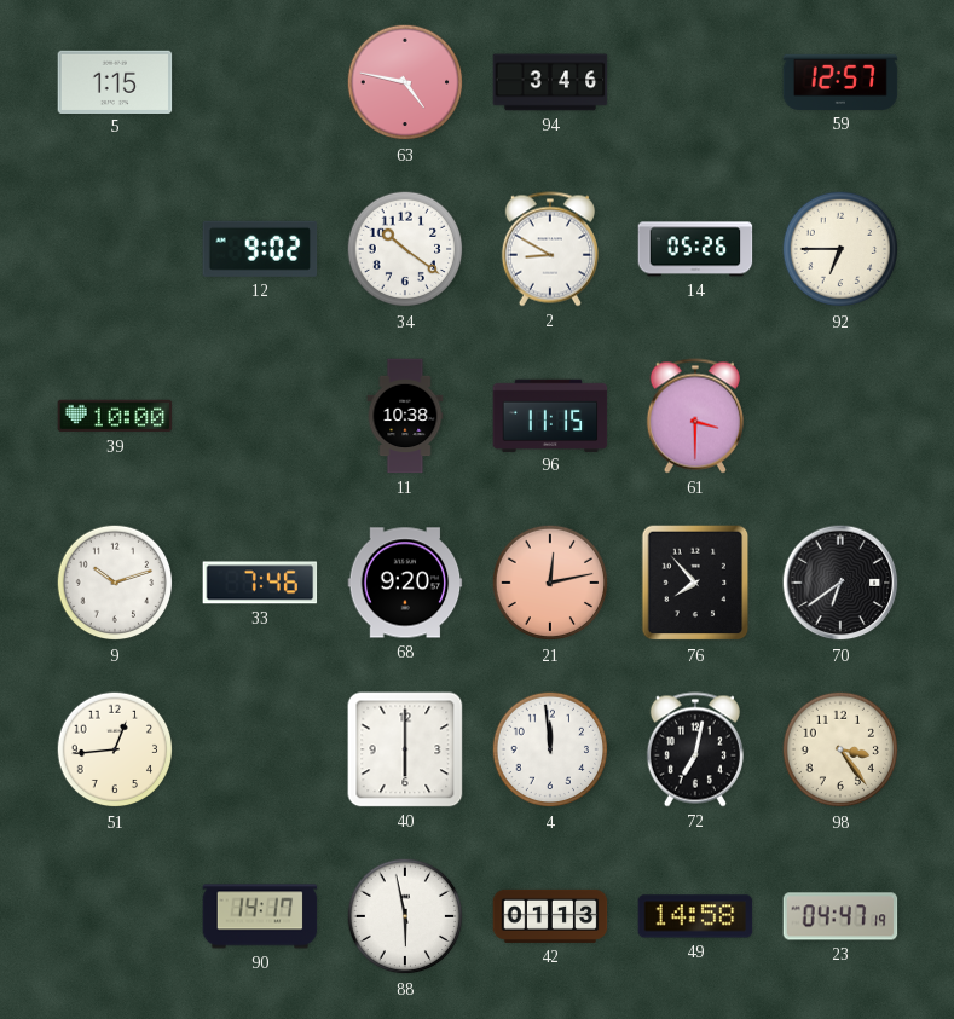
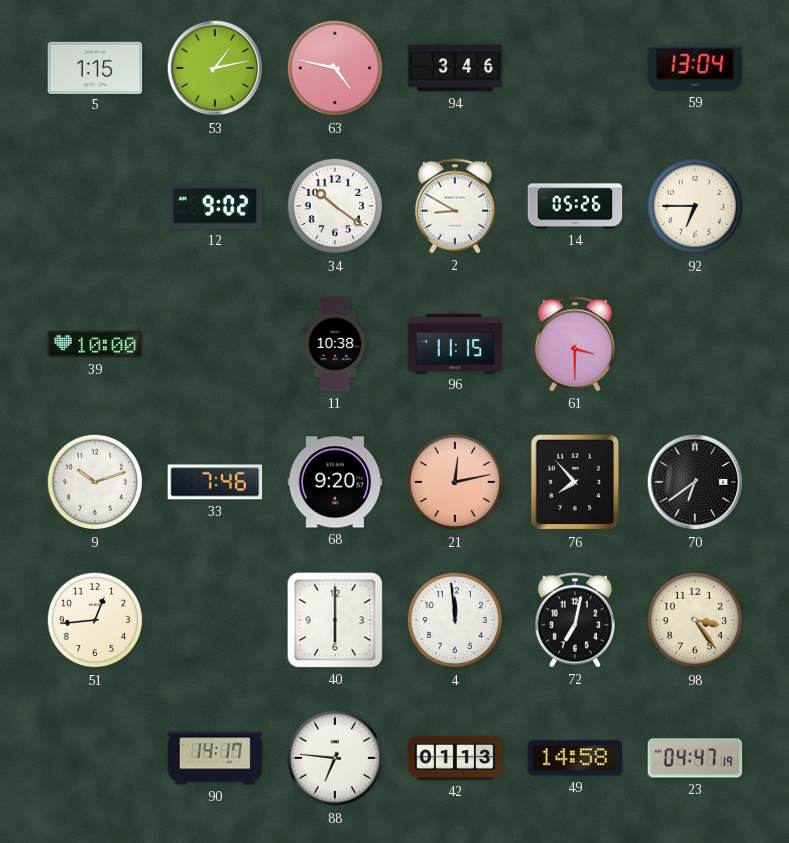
53: none -> 1:13 (215, 68)
59: 12:57 -> 13:04 (695, 68)
88: 5:58 -> 6:46 (335, 758)
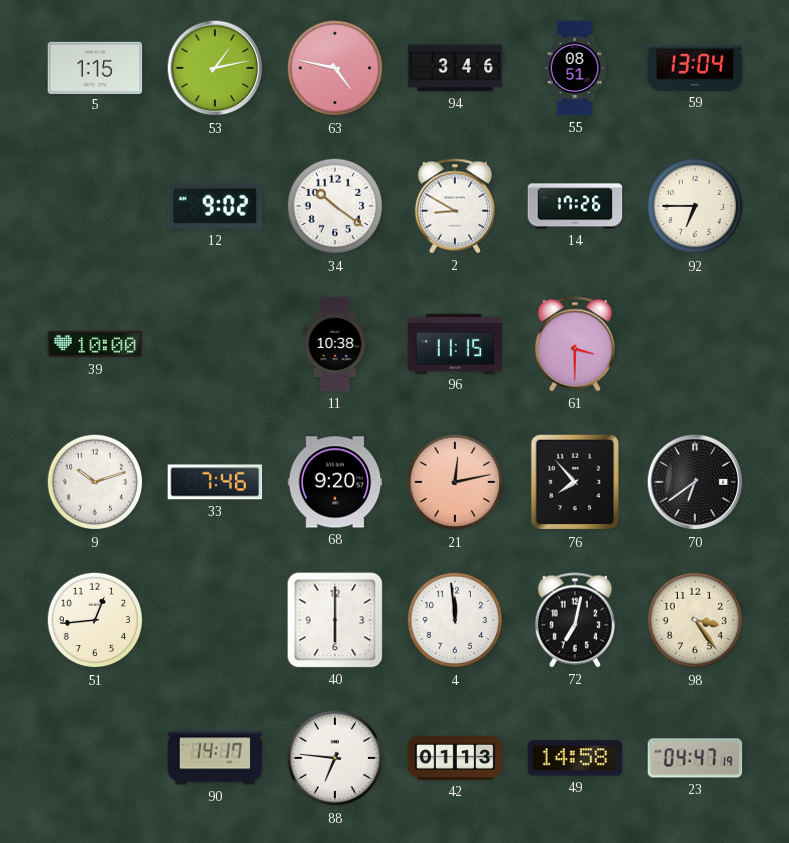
55: none -> 08:51 (575, 68)
14: 05:26 -> 17:26 (575, 206)
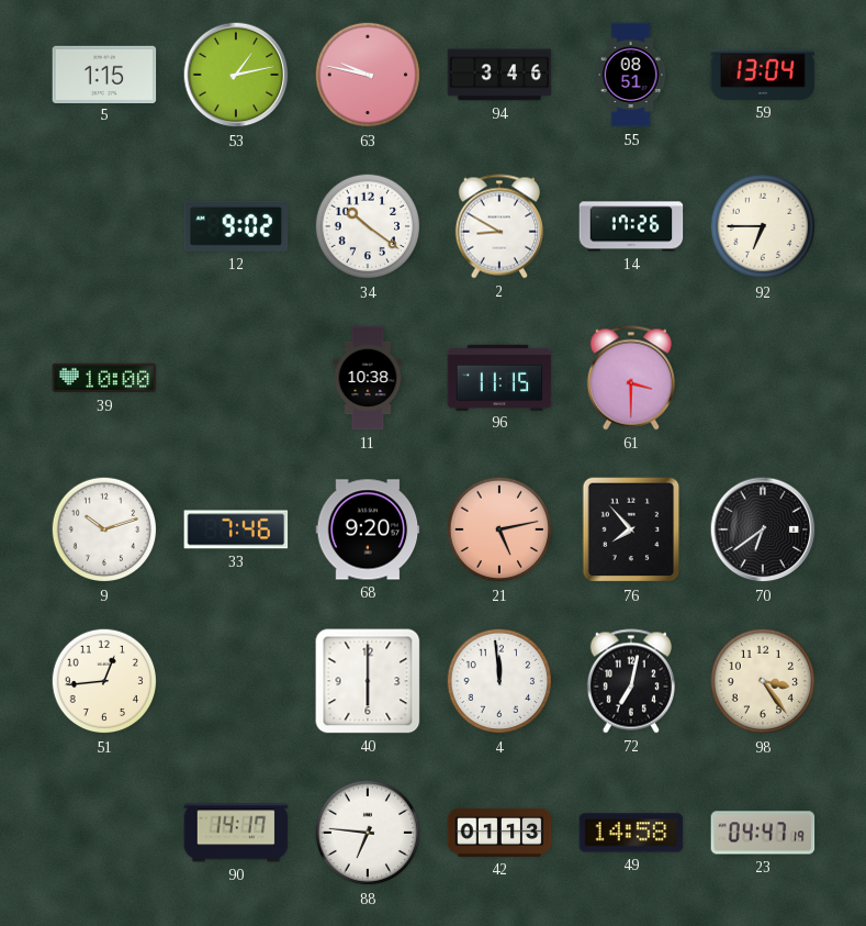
63: 4:47 -> 9:47 (368, 75)
21: 12:13 -> 5:13 (499, 529)
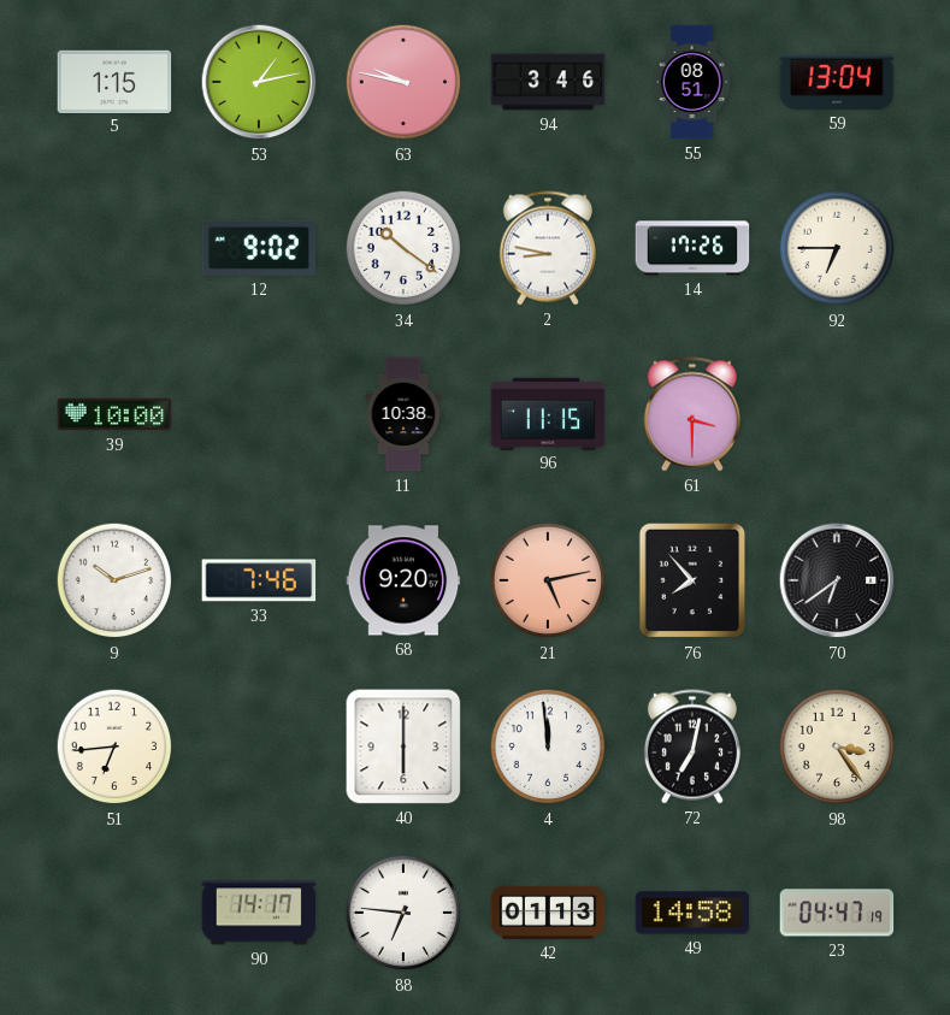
2: 8:50 -> 8:47 (548, 248)
51: 12:44 -> 6:44 (114, 747)
